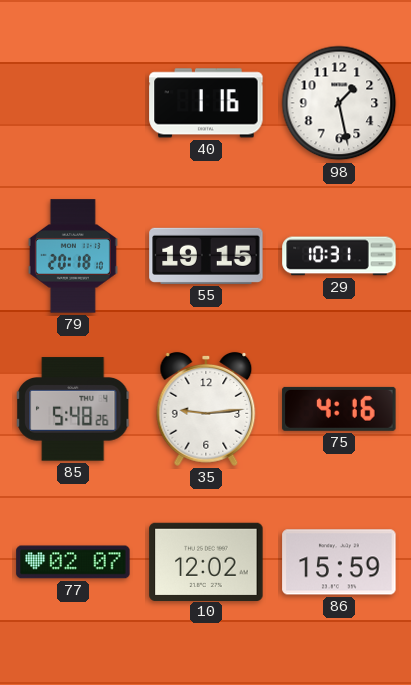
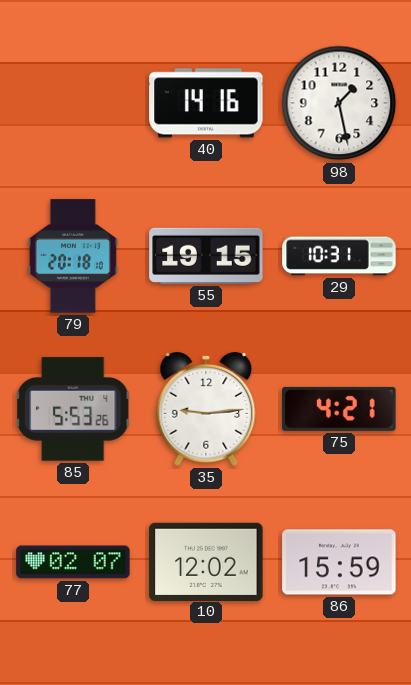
40: 1:16 -> 14:16 (206, 103)
85: 5:48 -> 5:53 (74, 409)
75: 4:16 -> 4:21 (339, 409)
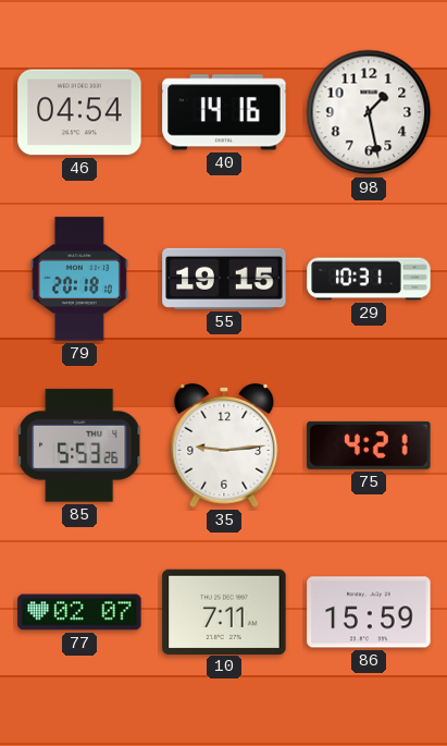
46: none -> 04:54 (79, 112)
10: 12:02 -> 7:11 (224, 611)
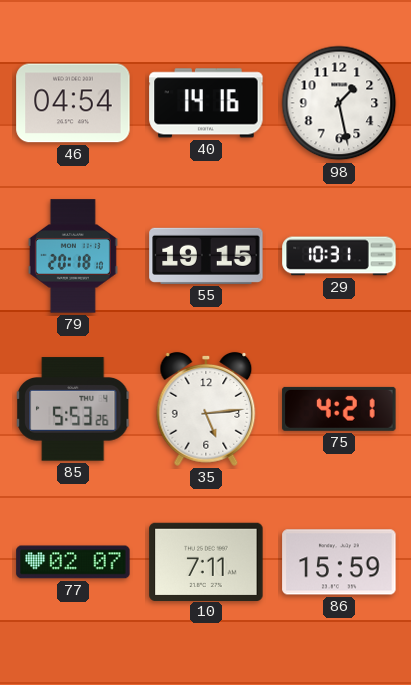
35: 9:14 -> 5:14 (206, 409)
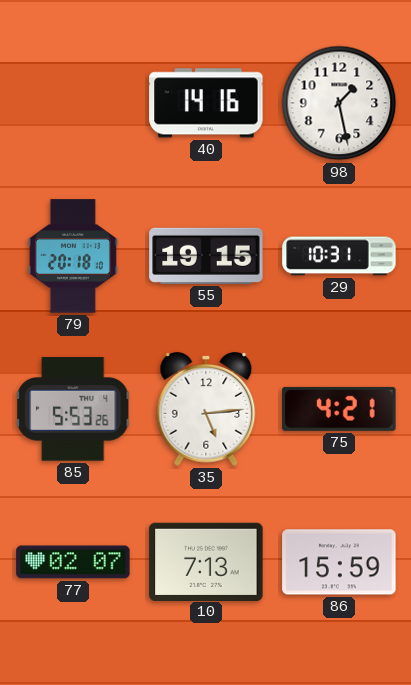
46: 04:54 -> none (73, 103)
10: 7:11 -> 7:13 (206, 561)
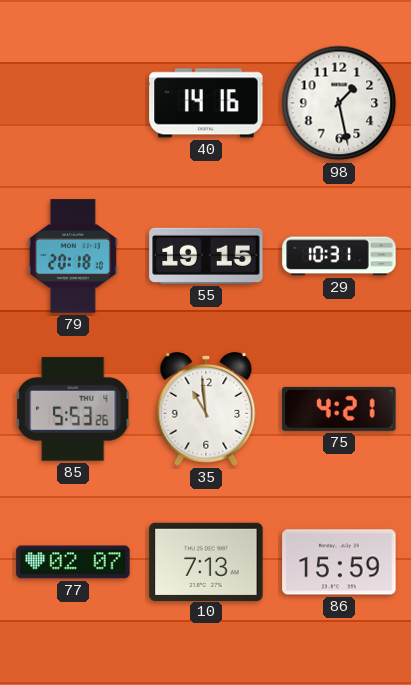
35: 5:14 -> 10:59 (206, 409)
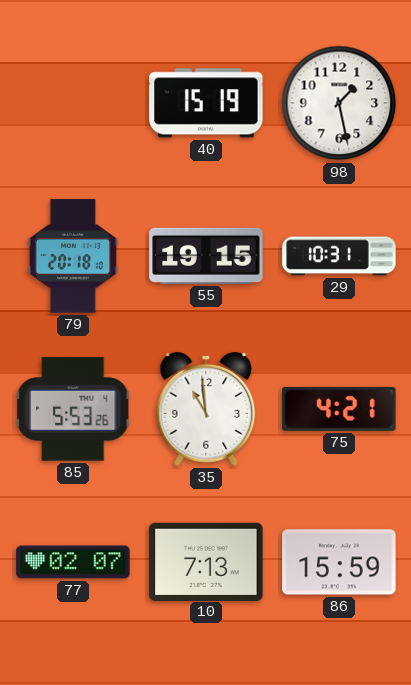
40: 14:16 -> 15:19 (206, 103)
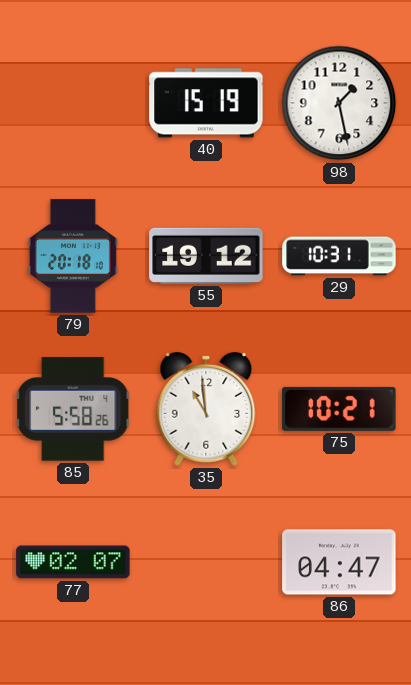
55: 19:15 -> 19:12 (206, 256)
85: 5:53 -> 5:58 (74, 409)
75: 4:21 -> 10:21 (339, 409)
10: 7:13 -> none (206, 561)
86: 15:59 -> 04:47 (339, 562)
